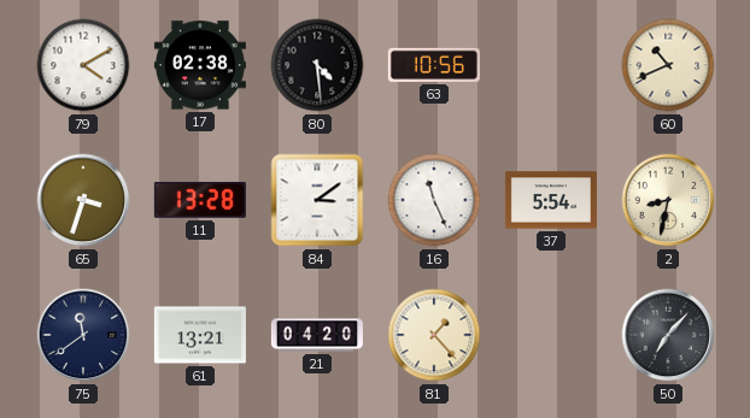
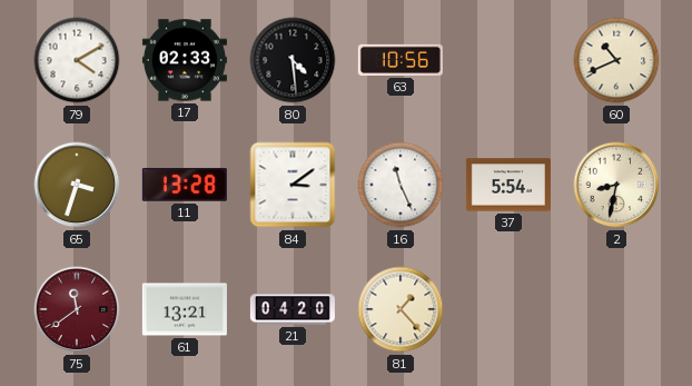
17: 02:38 -> 02:33 (185, 60)
75 dial: navy -> burgundy (77, 309)
50: 7:07 -> none (668, 335)
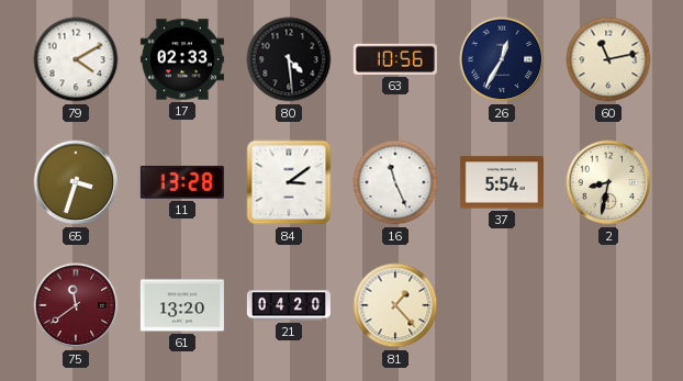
26: none -> 12:35 (502, 59)
60: 10:41 -> 11:13 (608, 59)
61: 13:21 -> 13:20 (182, 305)
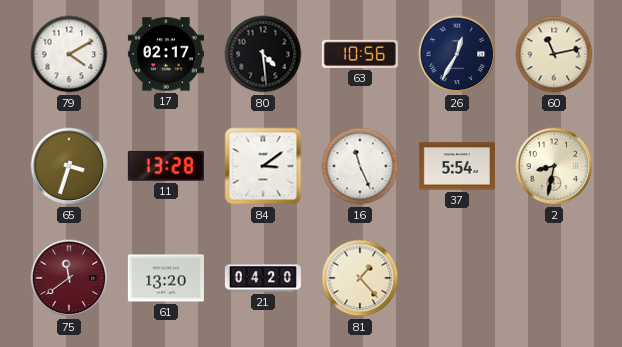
17: 02:33 -> 02:17 (166, 54)
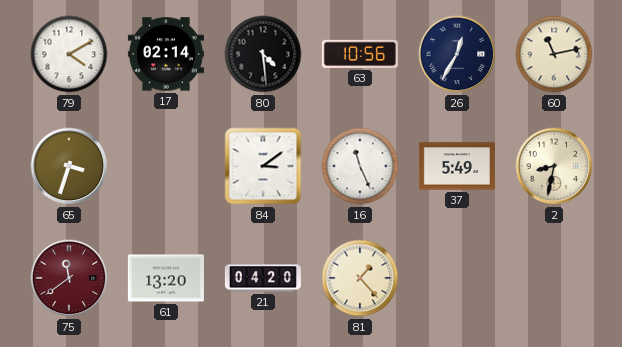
17: 02:17 -> 02:14 (166, 54)
11: 13:28 -> none (166, 166)
37: 5:54 -> 5:49 (457, 166)
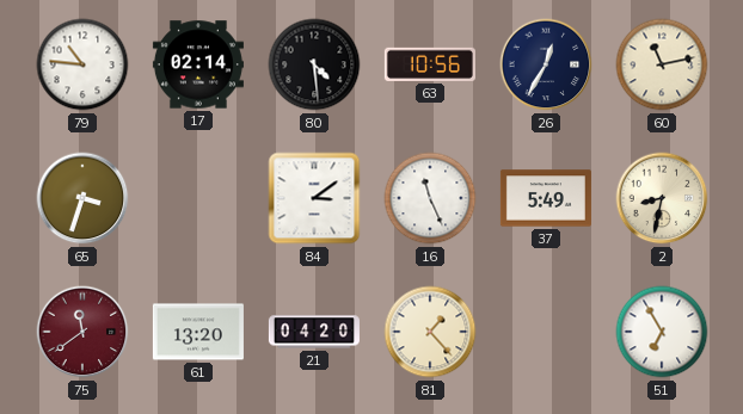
79: 4:10 -> 10:46 (82, 64)
51: none -> 6:55 (662, 332)
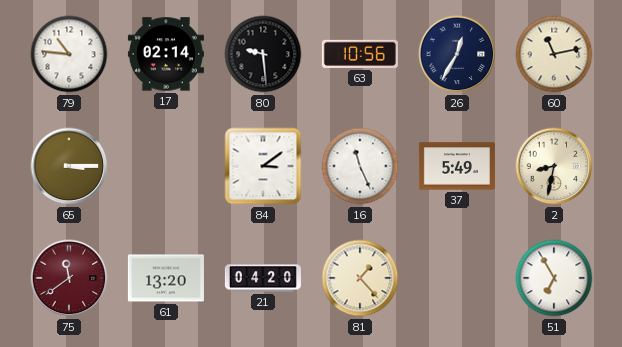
80: 4:29 -> 9:29 (263, 54)
65: 3:33 -> 3:15 (69, 166)
